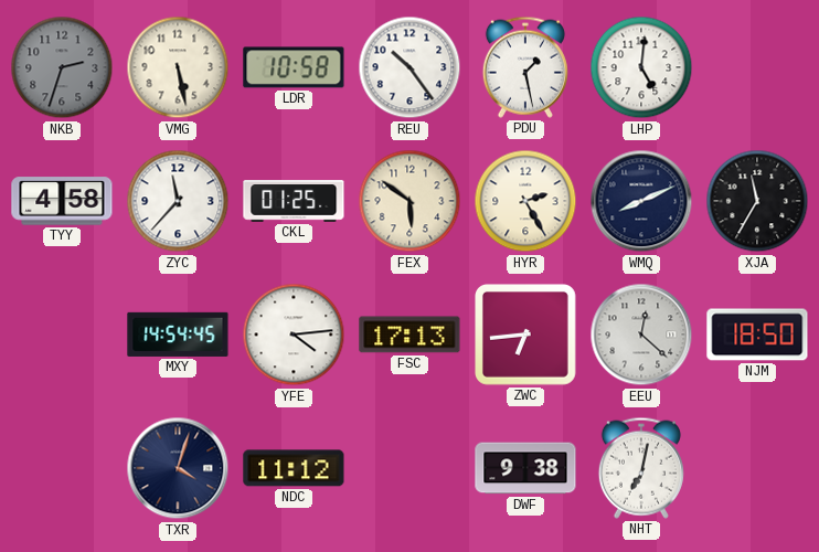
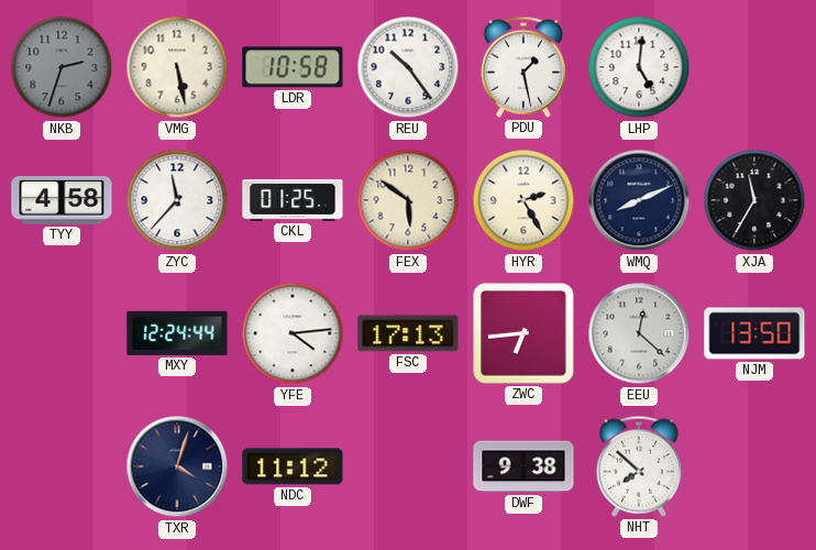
MXY: 14:54 -> 12:24 (177, 333)
NJM: 18:50 -> 13:50 (754, 333)
NHT: 7:02 -> 7:52 (639, 466)
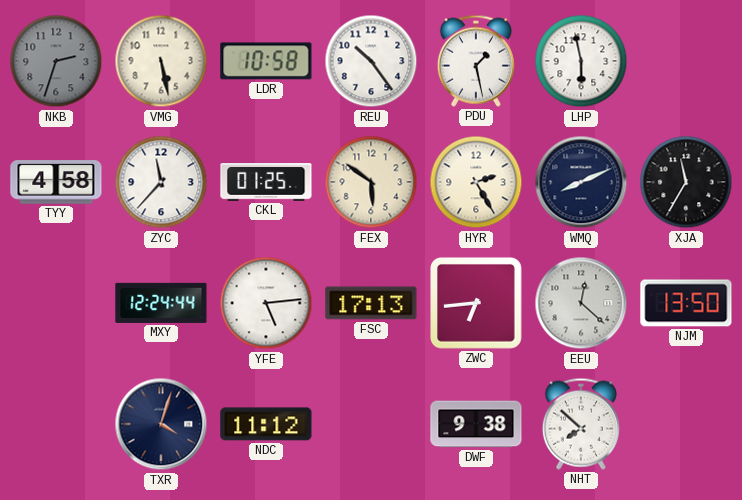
LHP: 5:01 -> 5:58 (581, 61)
YFE: 4:14 -> 5:14 (266, 303)
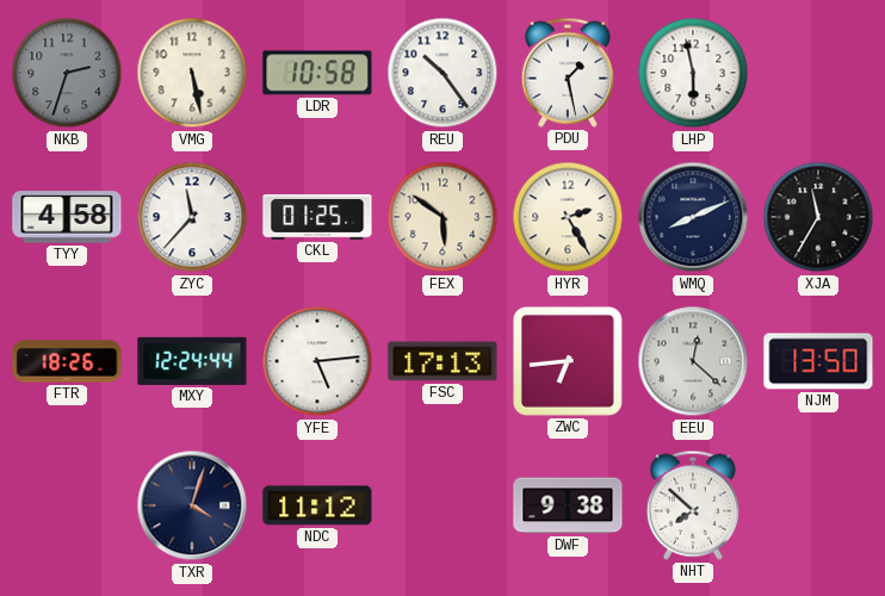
FTR: none -> 18:26 (67, 361)
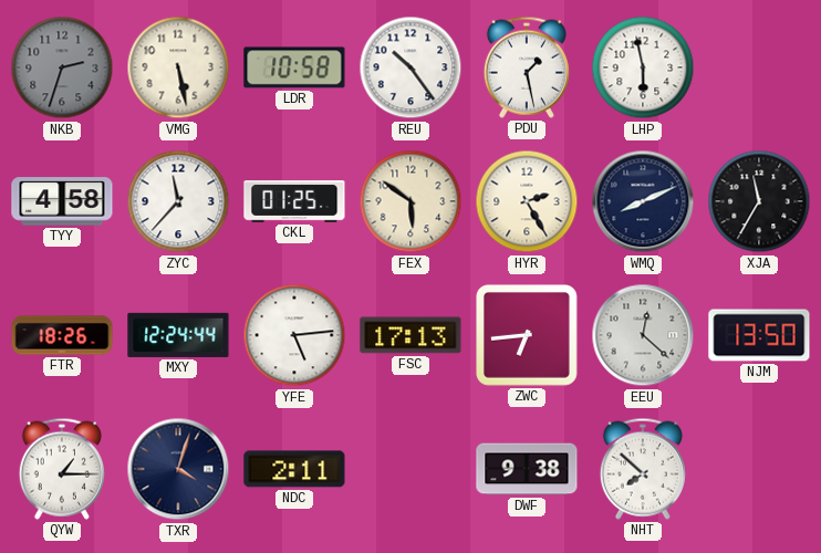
QYW: none -> 1:15 (62, 469)
NDC: 11:12 -> 2:11 (294, 469)
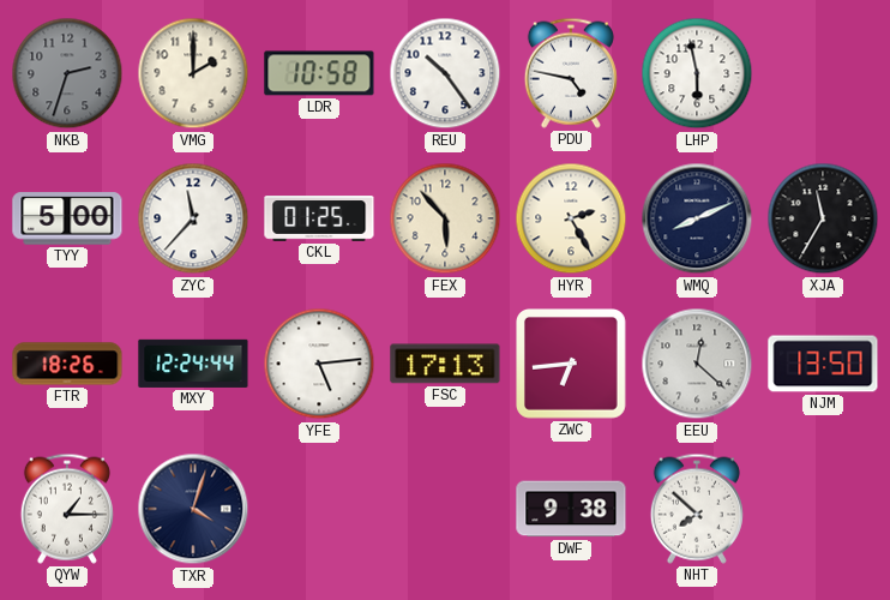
VMG: 5:28 -> 2:00 (193, 73)
PDU: 1:28 -> 4:47 (571, 73)
TYY: 4:58 -> 5:00 (67, 218)
FEX: 5:51 -> 5:53 (445, 218)
NDC: 2:11 -> none (294, 469)
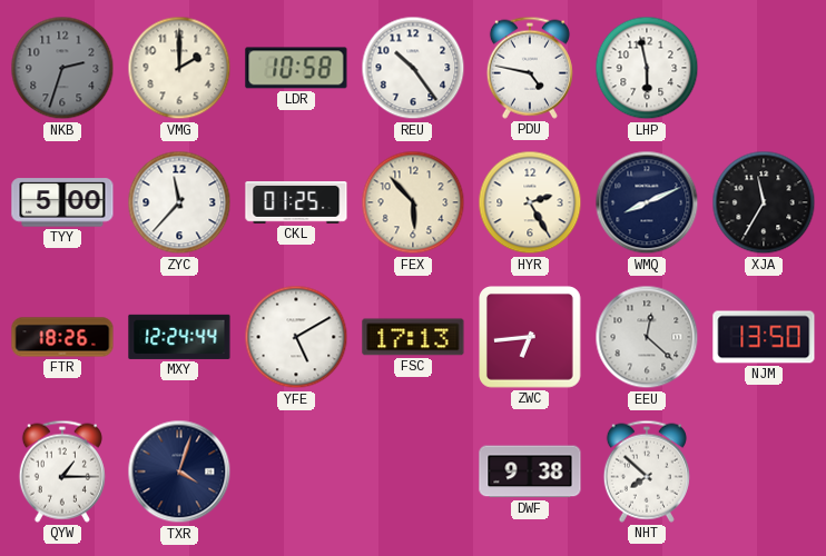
YFE: 5:14 -> 5:10 (296, 337)
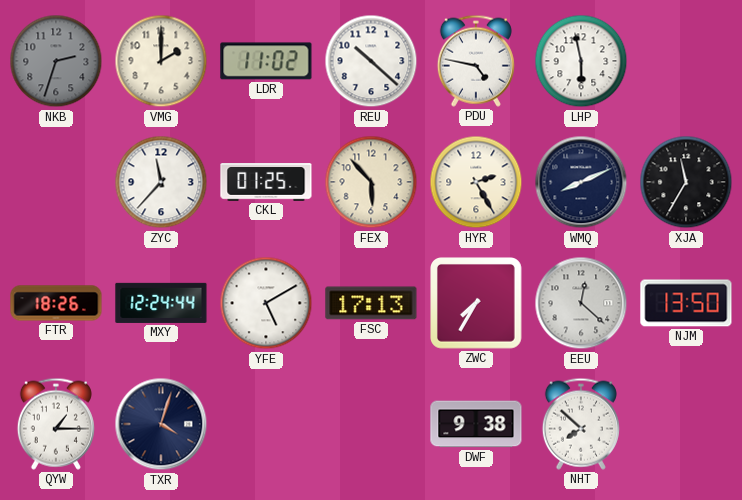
LDR: 10:58 -> 11:02 (266, 61)
REU: 10:24 -> 10:22 (371, 61)
TYY: 5:00 -> none (62, 202)
ZWC: 6:44 -> 7:35 (477, 304)
